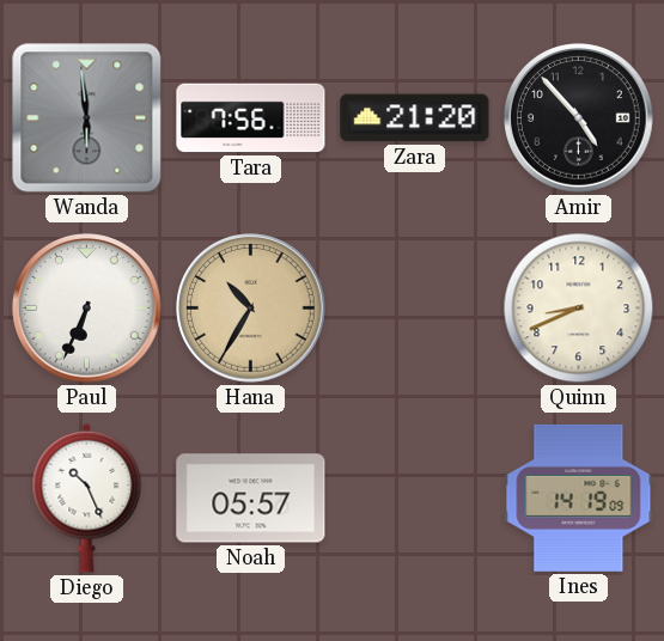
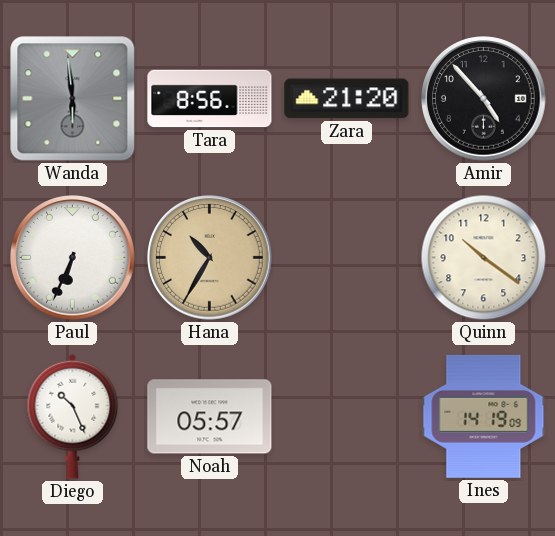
Tara: 7:56 -> 8:56 (210, 99)
Quinn: 8:41 -> 10:21 (484, 258)
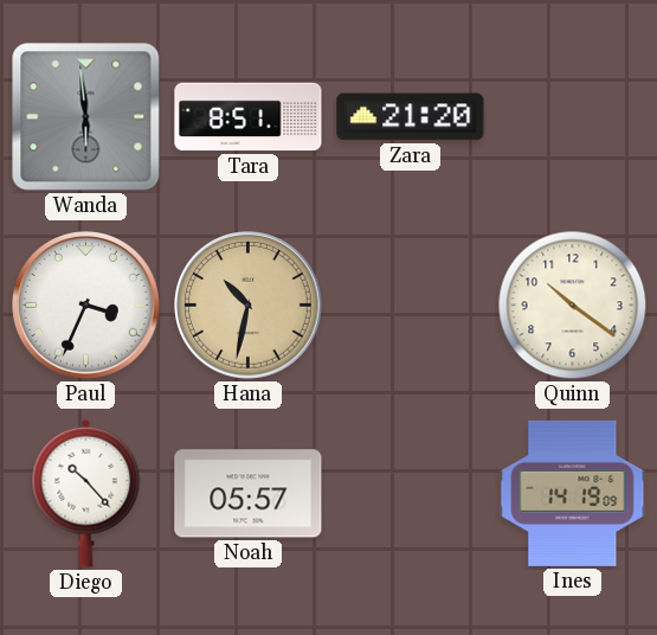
Tara: 8:56 -> 8:51 (249, 117)
Amir: 4:53 -> none (484, 99)
Paul: 6:34 -> 3:34 (86, 306)
Hana: 10:35 -> 10:32 (249, 306)
Diego: 10:26 -> 10:23 (86, 493)
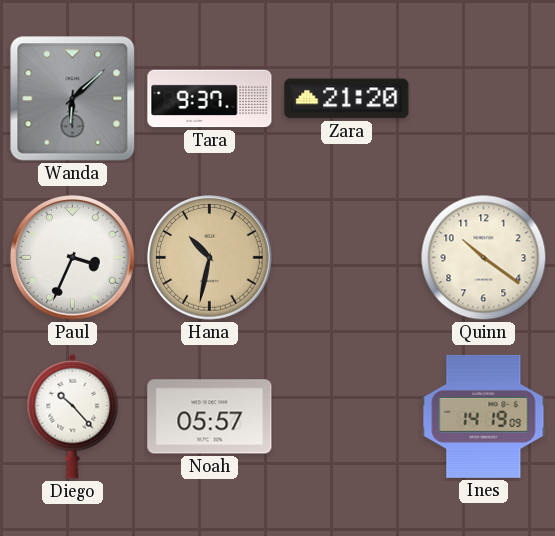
Wanda: 5:59 -> 6:08 (73, 99)
Tara: 8:51 -> 9:37 (210, 99)
